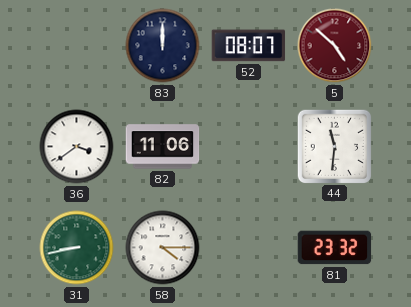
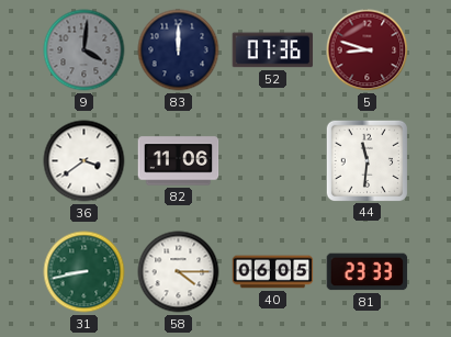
9: none -> 4:01 (84, 50)
52: 08:07 -> 07:36 (273, 50)
5: 4:52 -> 8:48 (368, 50)
40: none -> 06:05 (273, 272)
81: 23:32 -> 23:33 (368, 272)
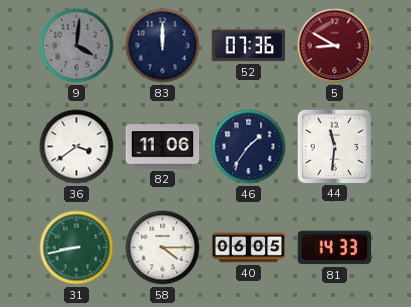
5: 8:48 -> 8:50 (335, 46)
46: none -> 1:36 (249, 147)
81: 23:33 -> 14:33 (335, 248)
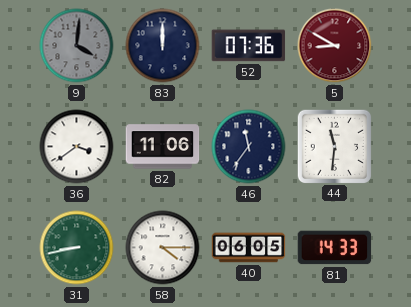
46: 1:36 -> 11:36 (249, 147)
